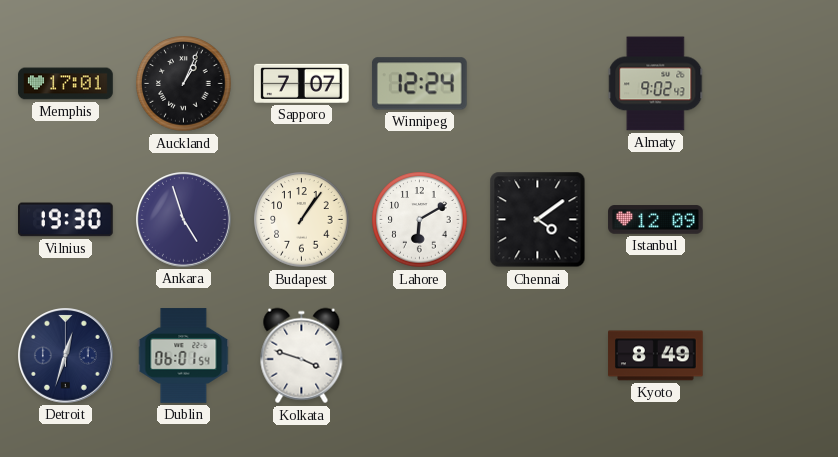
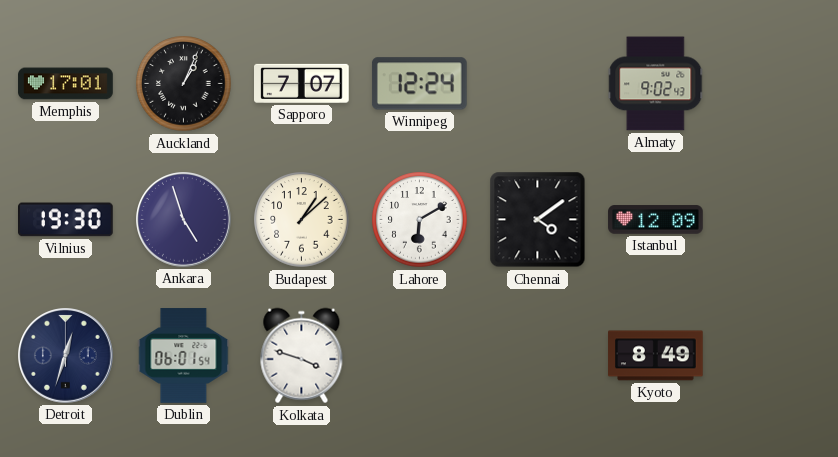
Budapest: 1:06 -> 1:08 (302, 220)
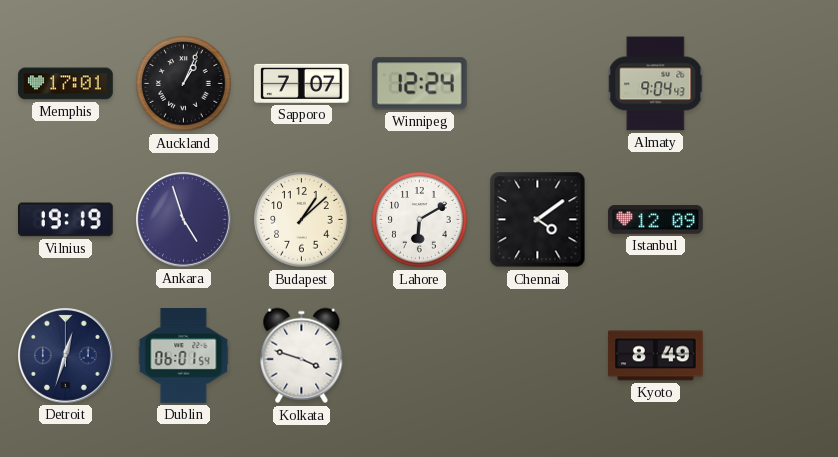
Almaty: 9:02 -> 9:04 (656, 84)
Vilnius: 19:30 -> 19:19 (66, 220)
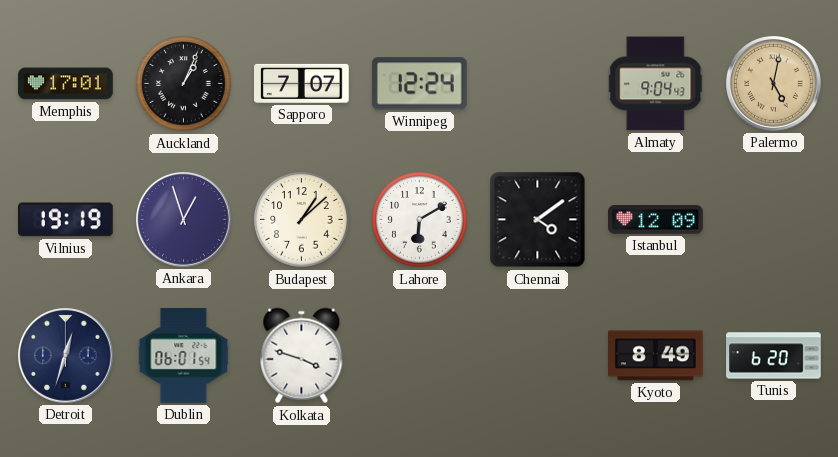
Palermo: none -> 5:02 (774, 84)
Ankara: 4:57 -> 12:57 (184, 220)
Tunis: none -> 6:20 (774, 356)
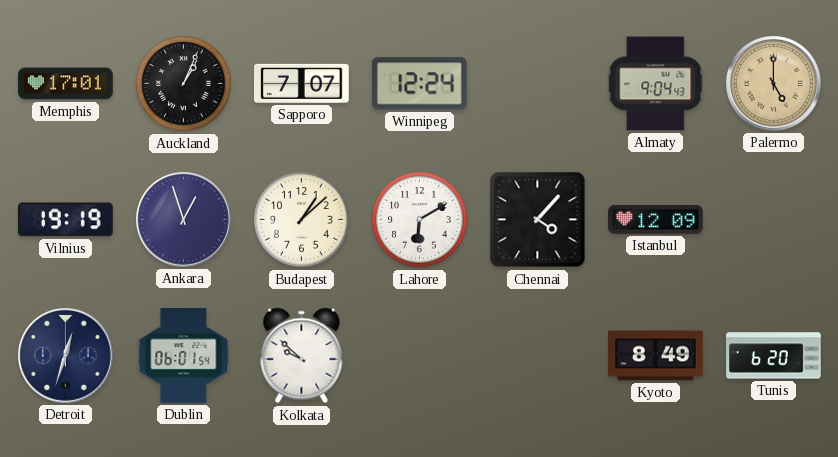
Palermo: 5:02 -> 5:00 (774, 84)
Chennai: 4:09 -> 4:07 (538, 220)
Kolkata: 3:48 -> 9:52 (302, 356)
